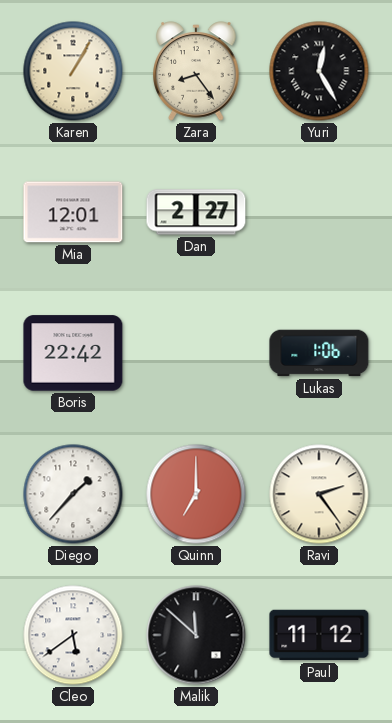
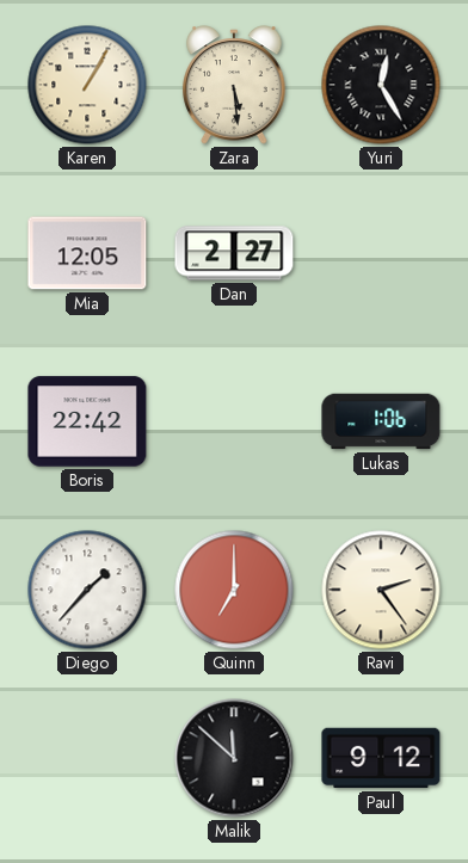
Zara: 8:24 -> 5:29 (234, 85)
Mia: 12:01 -> 12:05 (87, 253)
Cleo: 5:39 -> none (73, 635)
Paul: 11:12 -> 9:12 (381, 758)
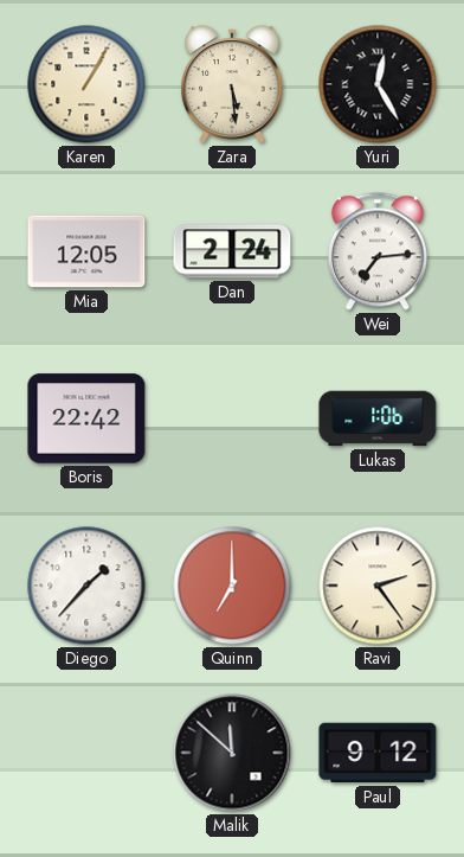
Dan: 2:27 -> 2:24 (232, 251)
Wei: none -> 7:14 (378, 251)
